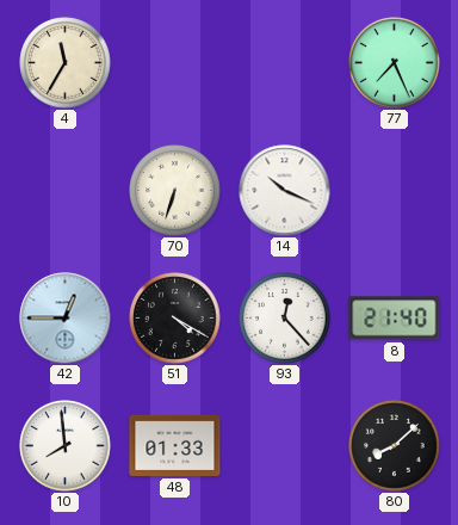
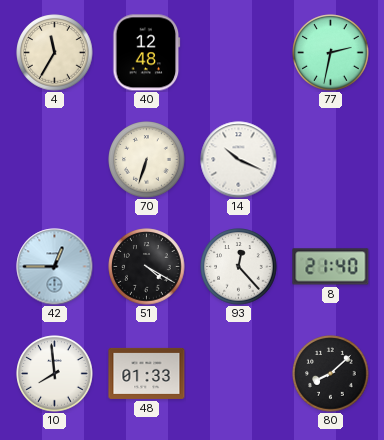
40: none -> 12:48 (147, 53)
77: 7:26 -> 2:32 (331, 53)
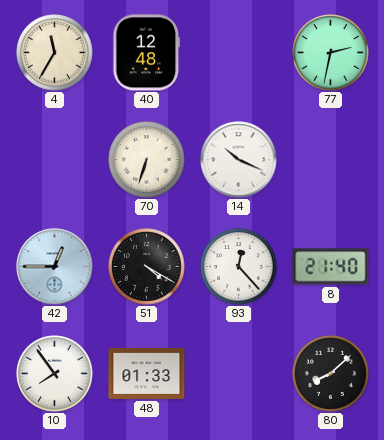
10: 7:59 -> 7:54 (55, 374)
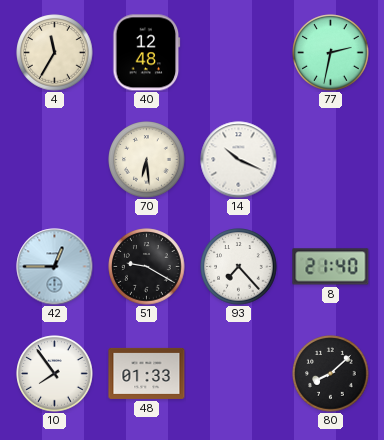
70: 6:33 -> 6:29 (147, 160)
51: 4:20 -> 9:20 (147, 267)
93: 12:23 -> 7:23 (239, 267)
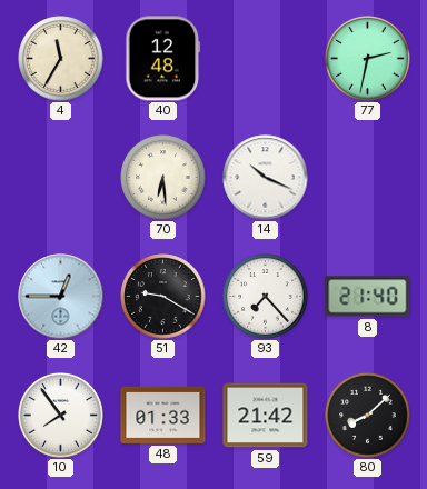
59: none -> 21:42 (266, 416)
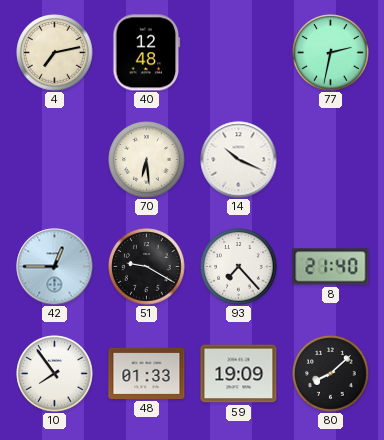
4: 11:35 -> 7:13 (55, 53)
59: 21:42 -> 19:09 (239, 374)
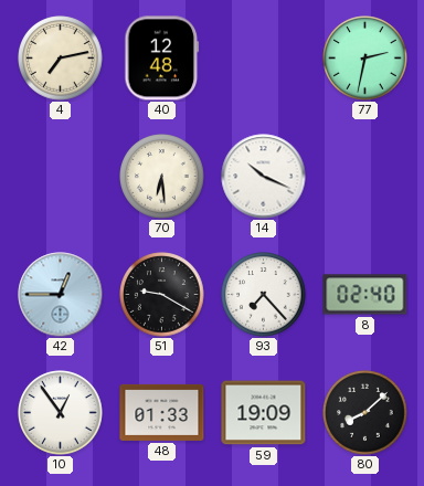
8: 21:40 -> 02:40 (365, 295)
10: 7:54 -> 12:54 (61, 413)
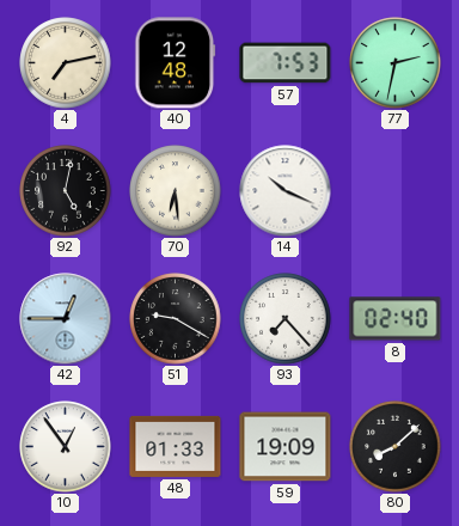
57: none -> 7:53 (286, 63)
92: none -> 5:02 (66, 191)
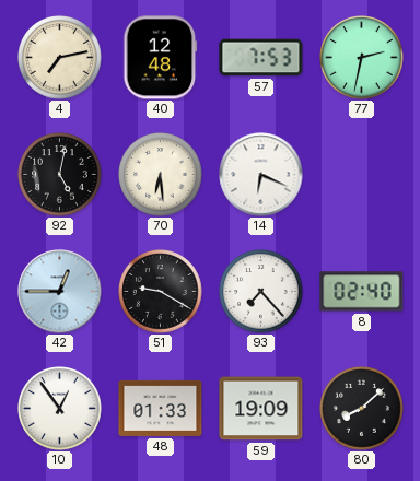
14: 10:19 -> 6:19 (261, 175)
